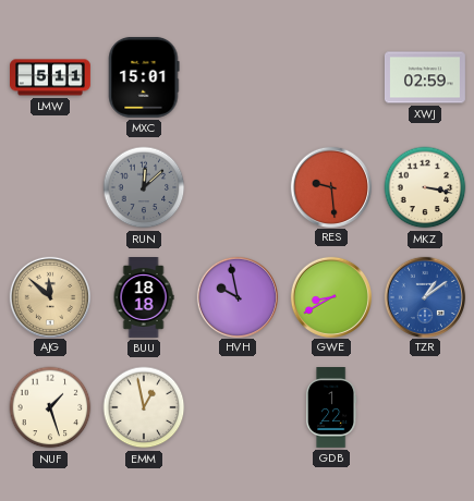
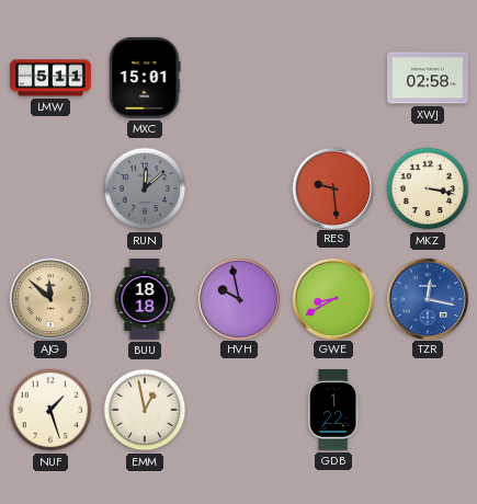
XWJ: 02:59 -> 02:58 (428, 78)
TZR: 1:09 -> 12:17 (427, 298)
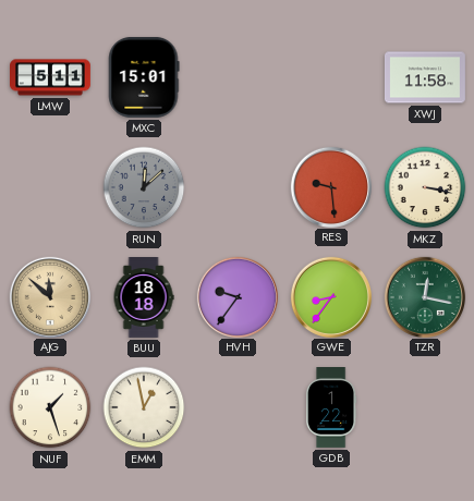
XWJ: 02:58 -> 11:58 (425, 77)
HVH: 9:58 -> 9:36 (236, 296)
GWE: 8:40 -> 8:36 (330, 296)
TZR dial: blue -> green (424, 296)
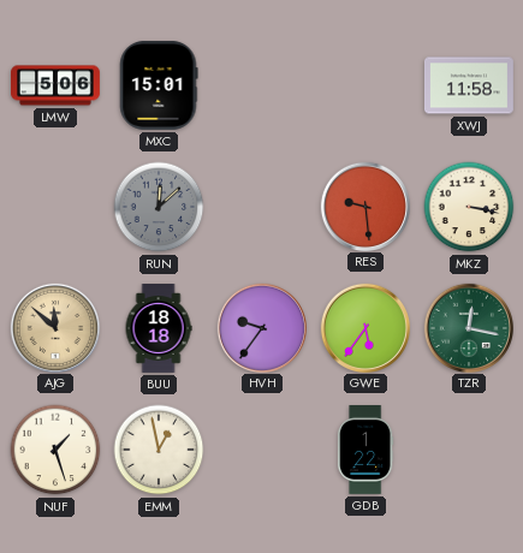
LMW: 5:11 -> 5:06 (57, 85)
GWE: 8:36 -> 5:36 (364, 327)
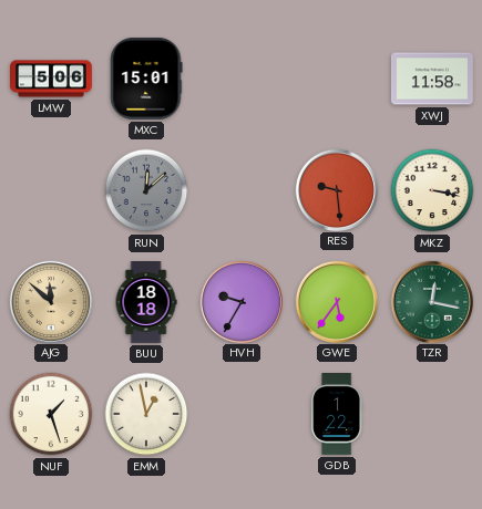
HVH: 9:36 -> 9:35 (240, 301)
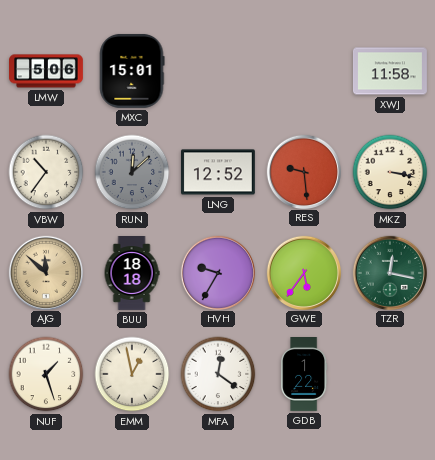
VBW: none -> 10:36 (46, 172)
LNG: none -> 12:52 (218, 172)
MFA: none -> 12:21 (218, 374)
